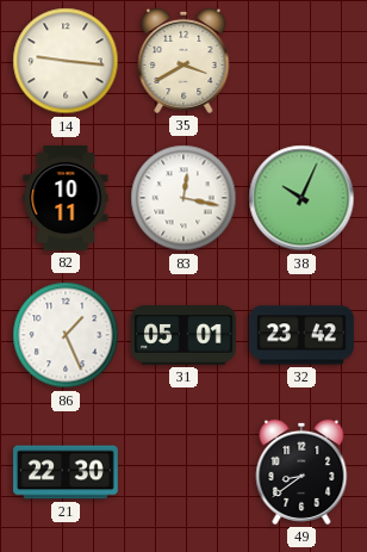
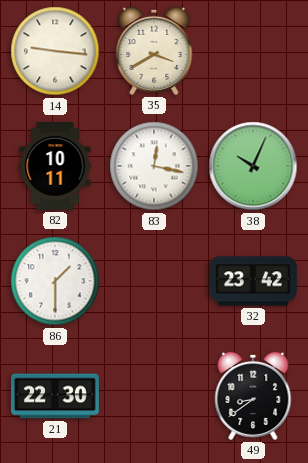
86: 1:26 -> 1:30 (55, 281)
31: 05:01 -> none (183, 335)
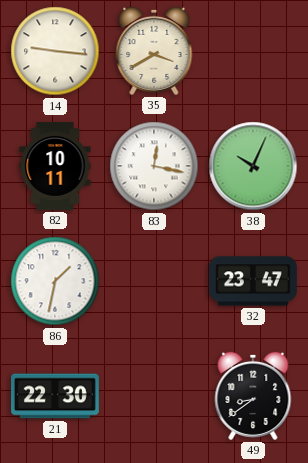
86: 1:30 -> 1:32 (55, 281)
32: 23:42 -> 23:47 (253, 281)
